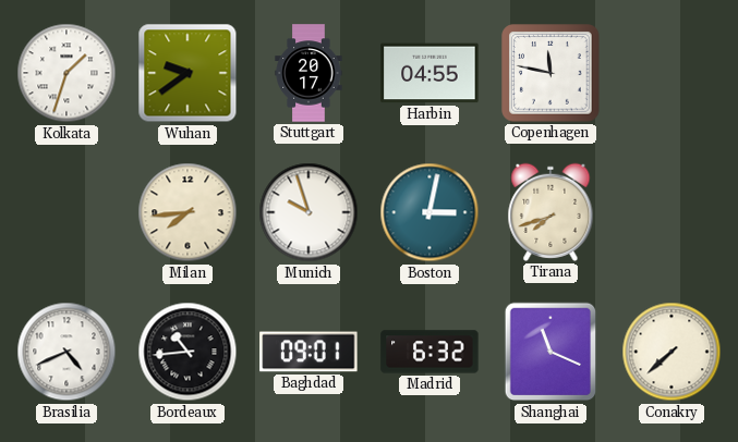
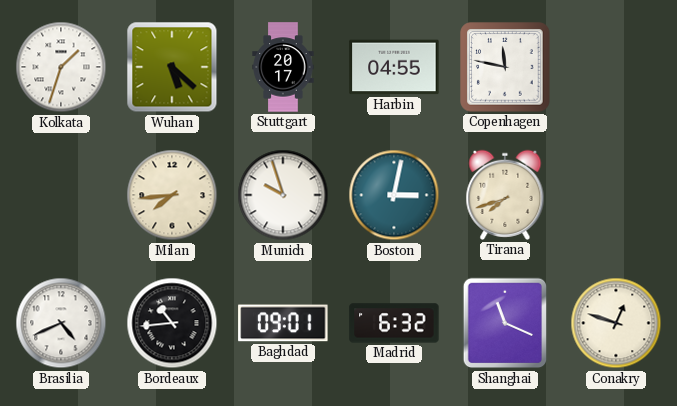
Wuhan: 9:39 -> 5:22 (172, 67)
Conakry: 7:38 -> 12:48 (616, 323)
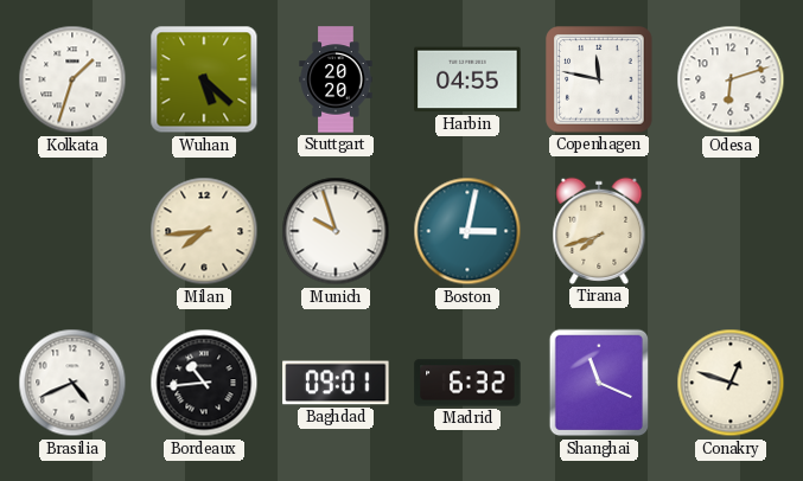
Stuttgart: 20:17 -> 20:20 (336, 79)
Odesa: none -> 6:12 (731, 79)
